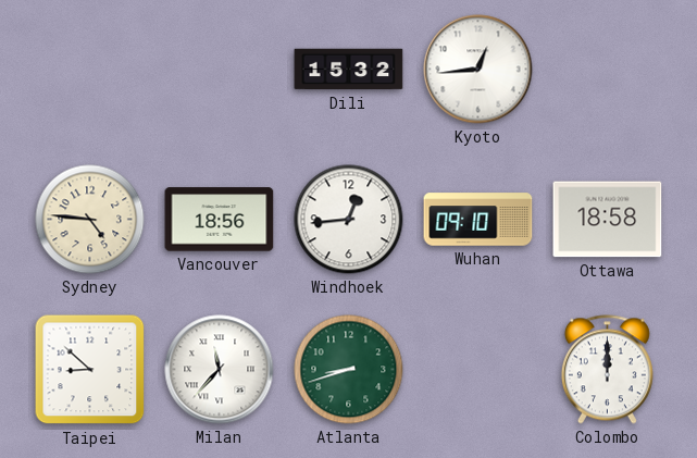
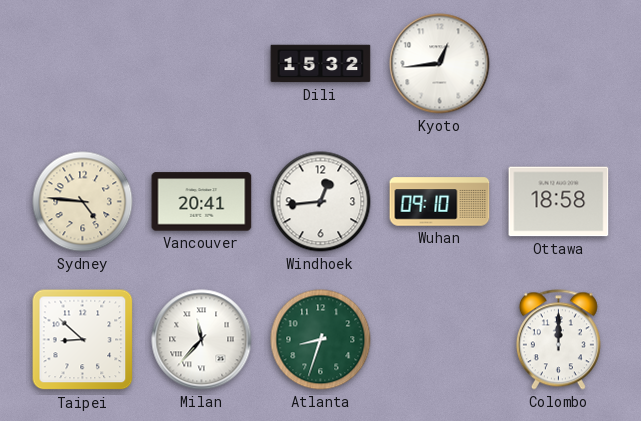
Vancouver: 18:56 -> 20:41 (202, 202)
Atlanta: 8:42 -> 8:33 (321, 340)
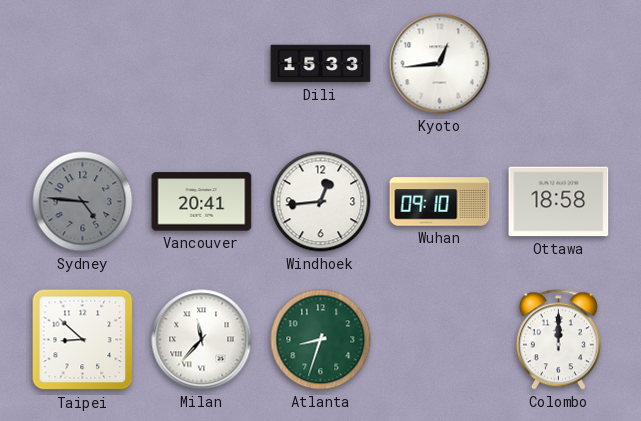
Dili: 15:32 -> 15:33 (321, 64)
Sydney dial: cream -> grey (83, 202)
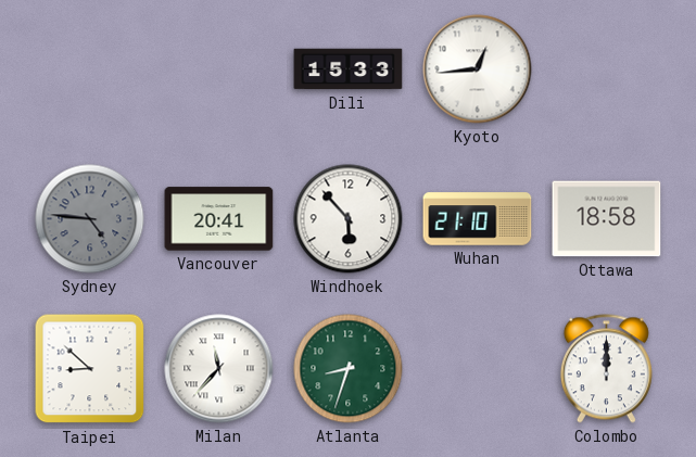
Windhoek: 12:44 -> 5:53 (349, 219)
Wuhan: 09:10 -> 21:10 (478, 219)
